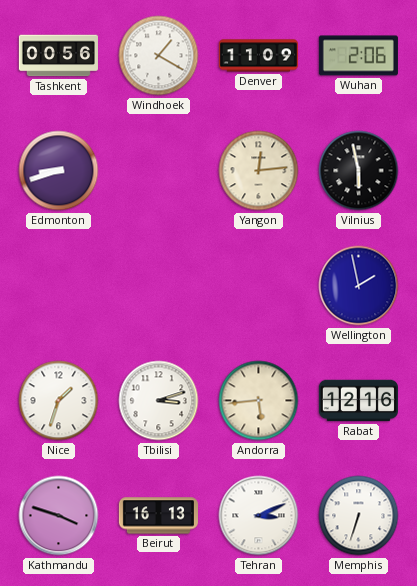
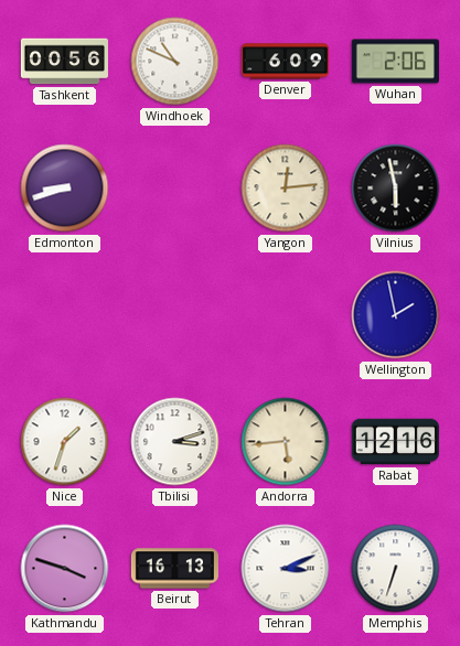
Windhoek: 1:20 -> 10:49 (175, 62)
Denver: 11:09 -> 6:09 (285, 62)
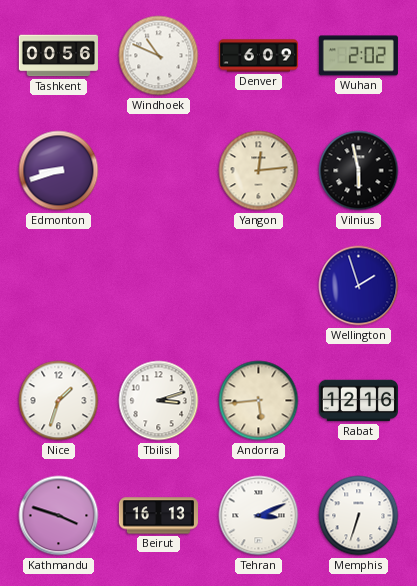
Wuhan: 2:06 -> 2:02 (358, 56)
Wellington: 1:58 -> 1:57 (359, 286)
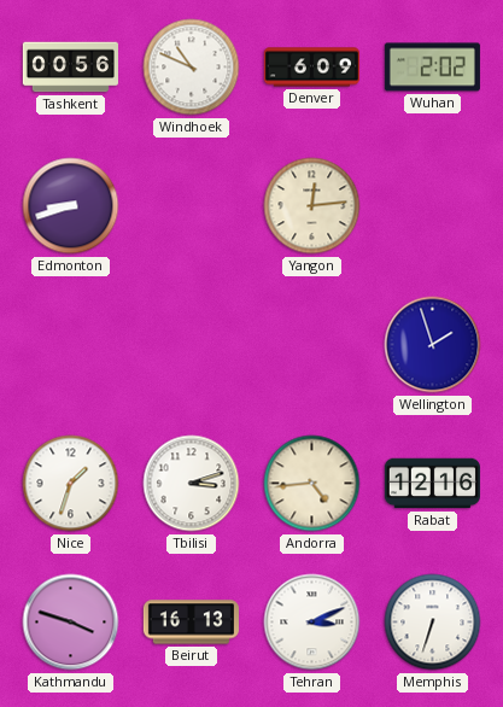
Vilnius: 5:58 -> none (359, 171)
Andorra: 5:44 -> 4:44 (312, 484)
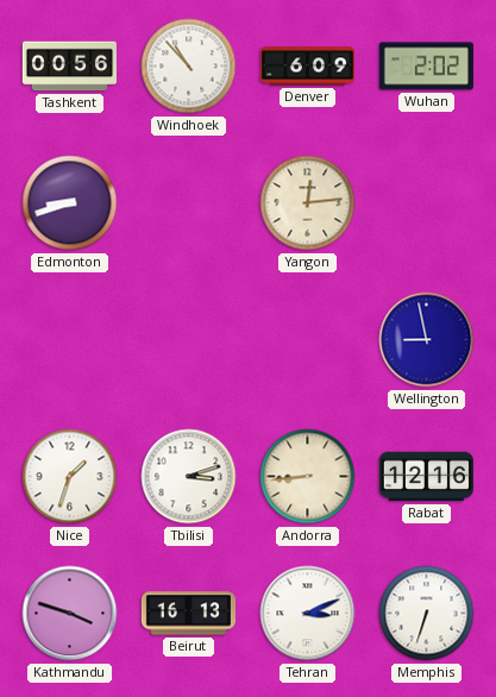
Windhoek: 10:49 -> 10:53 (189, 67)
Wellington: 1:57 -> 8:58 (427, 340)
Andorra: 4:44 -> 8:44 (308, 477)
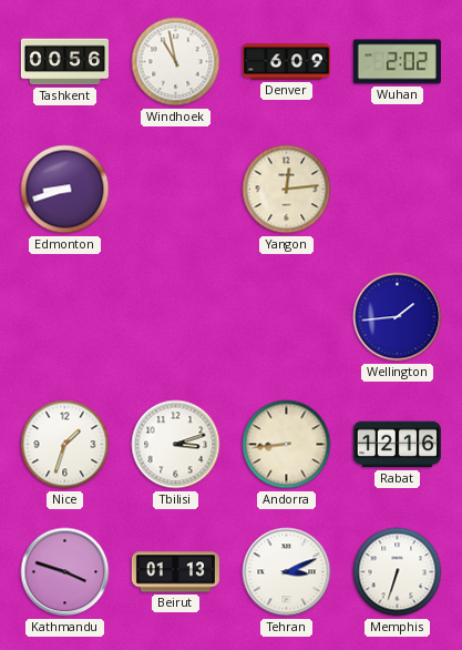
Windhoek: 10:53 -> 10:58 (176, 62)
Wellington: 8:58 -> 1:44 (398, 317)
Beirut: 16:13 -> 01:13 (175, 572)
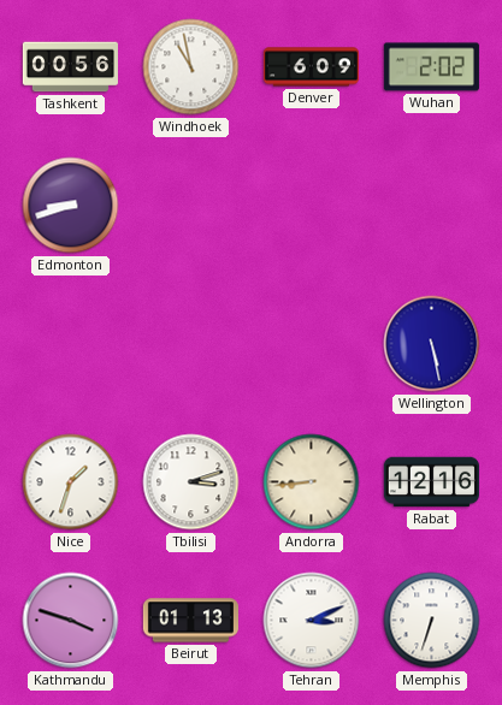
Yangon: 12:14 -> none (287, 190)
Wellington: 1:44 -> 5:28 (432, 344)
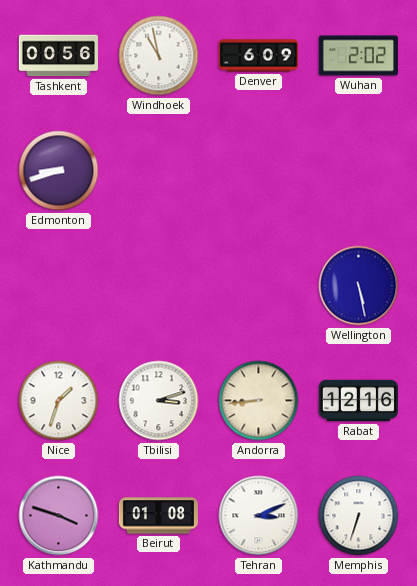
Beirut: 01:13 -> 01:08 (158, 516)
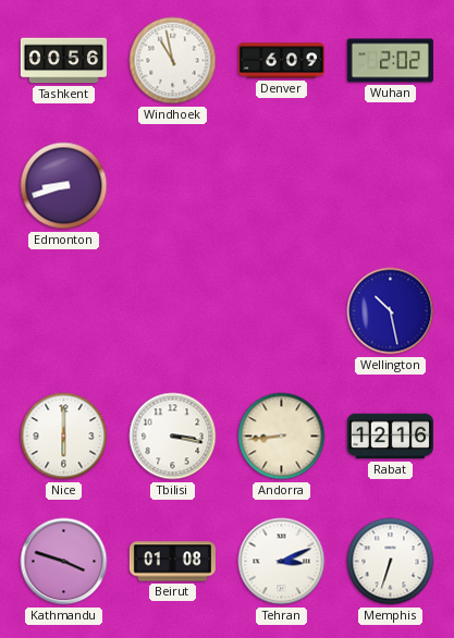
Wellington: 5:28 -> 10:28 (391, 311)
Nice: 1:33 -> 6:00 (64, 437)
Tbilisi: 3:12 -> 3:17 (173, 437)
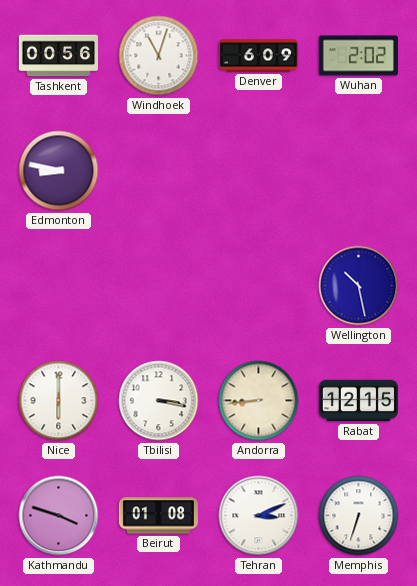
Windhoek: 10:58 -> 11:03 (159, 56)
Edmonton: 8:42 -> 8:47 (59, 171)
Rabat: 12:16 -> 12:15 (358, 401)
